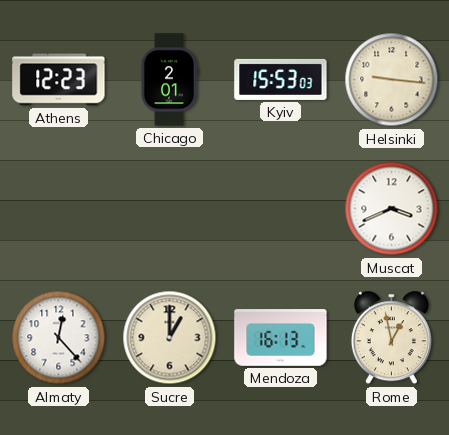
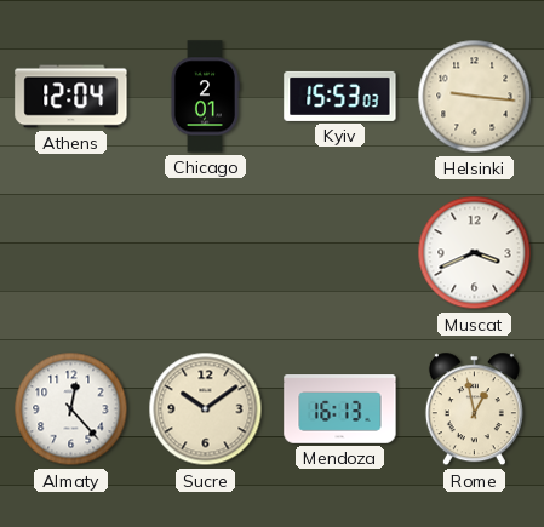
Athens: 12:23 -> 12:04 (71, 97)
Sucre: 1:00 -> 10:09 (206, 409)
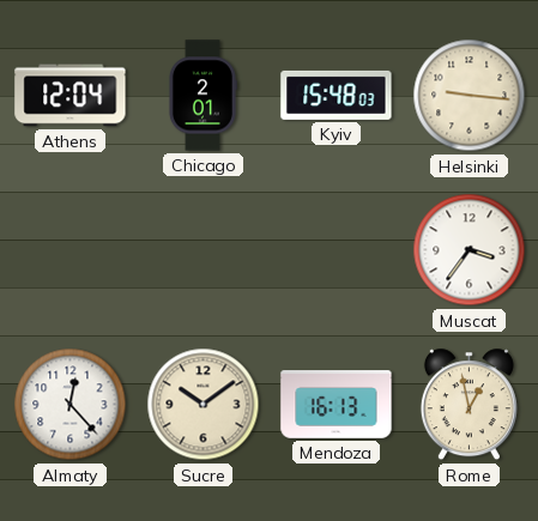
Kyiv: 15:53 -> 15:48 (337, 95)
Muscat: 3:41 -> 3:36 (470, 250)
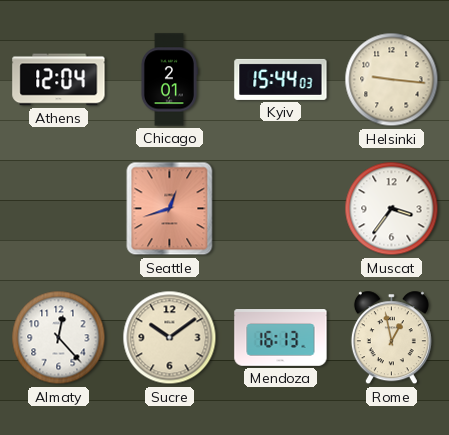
Kyiv: 15:48 -> 15:44 (281, 79)
Seattle: none -> 12:42 (170, 209)
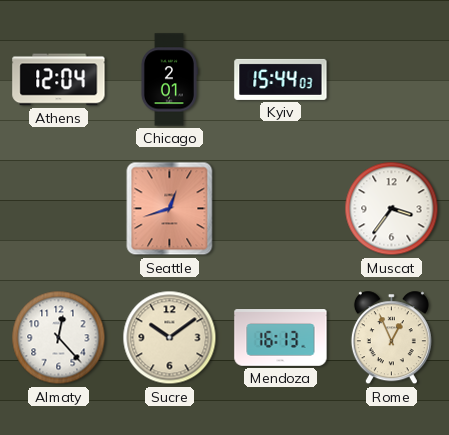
Helsinki: 9:16 -> none (392, 80)
Rome: 12:58 -> 12:56 (391, 338)
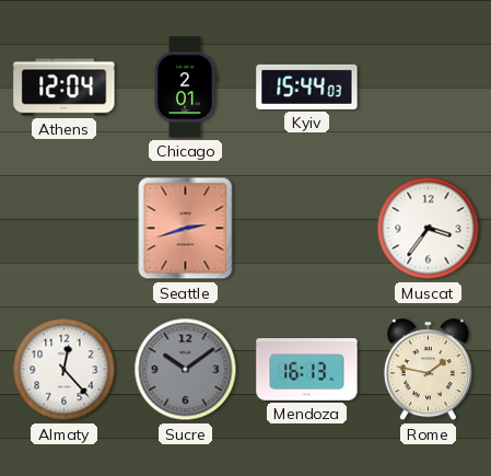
Seattle: 12:42 -> 2:42 (186, 229)
Sucre dial: cream -> grey (186, 370)
Rome: 12:56 -> 1:47 (428, 370)
